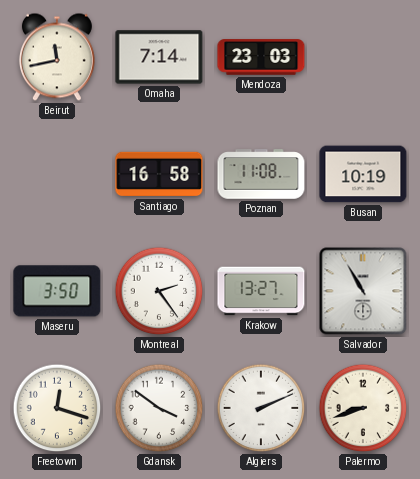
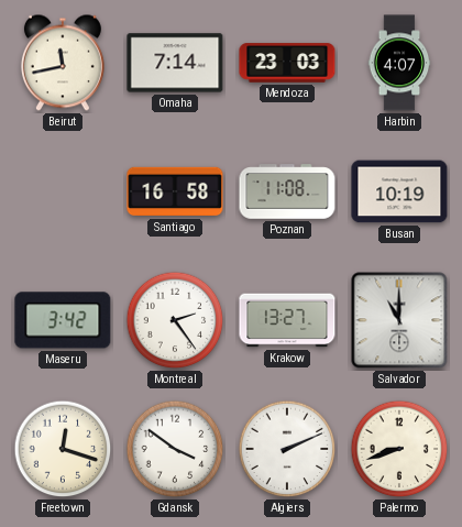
Harbin: none -> 4:07 (399, 63)
Maseru: 3:50 -> 3:42 (63, 320)
Salvador: 10:55 -> 11:00 (399, 320)
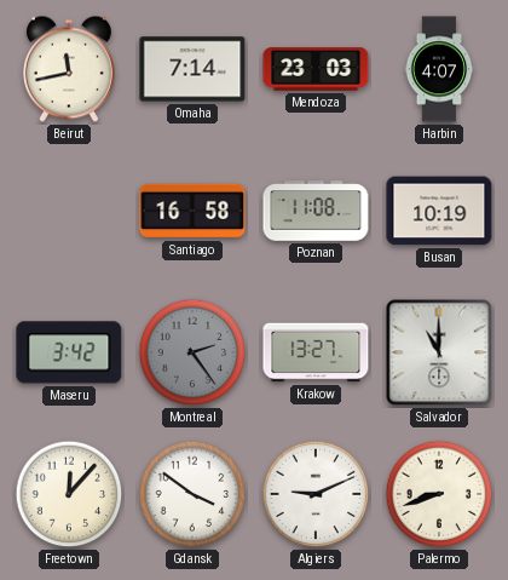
Montreal dial: white -> grey (192, 352)
Freetown: 12:18 -> 12:07 (69, 494)
Algiers: 2:11 -> 9:11 (316, 494)
